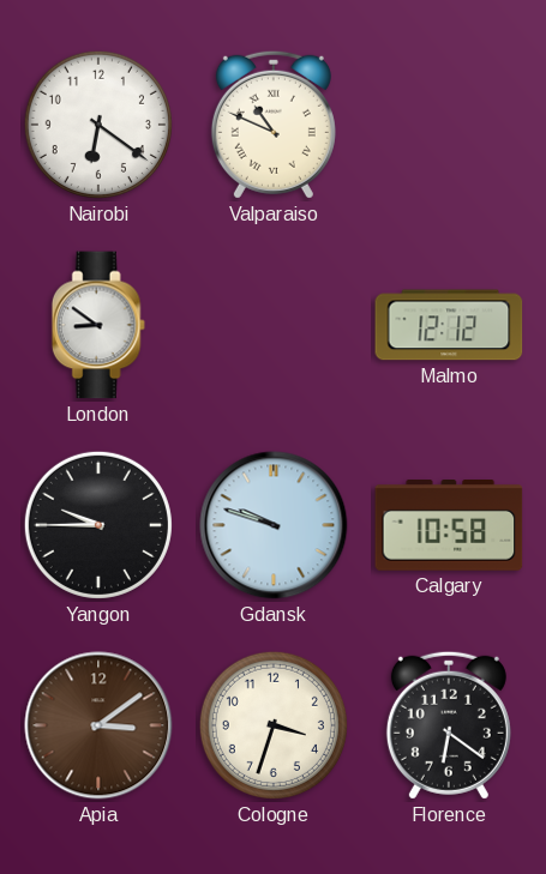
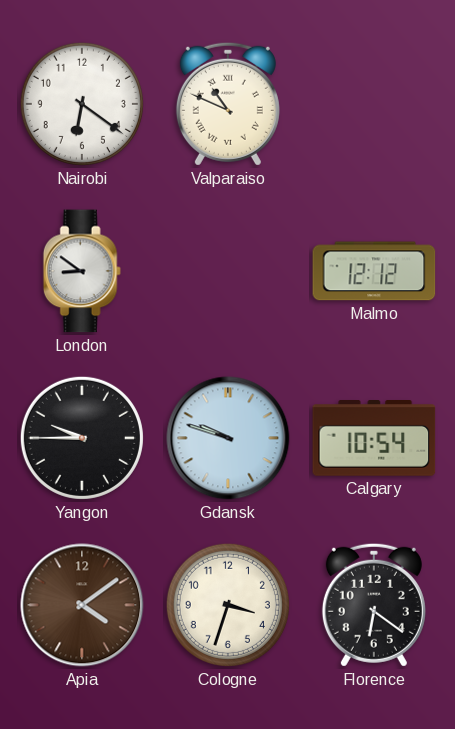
Calgary: 10:58 -> 10:54 (374, 439)
Apia: 3:09 -> 4:09 (82, 605)
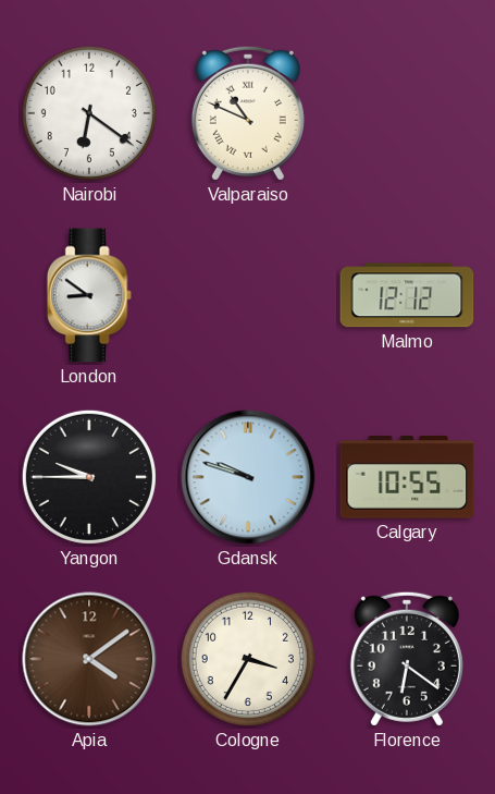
Calgary: 10:54 -> 10:55 (407, 478)
Cologne: 3:33 -> 3:35 (248, 659)
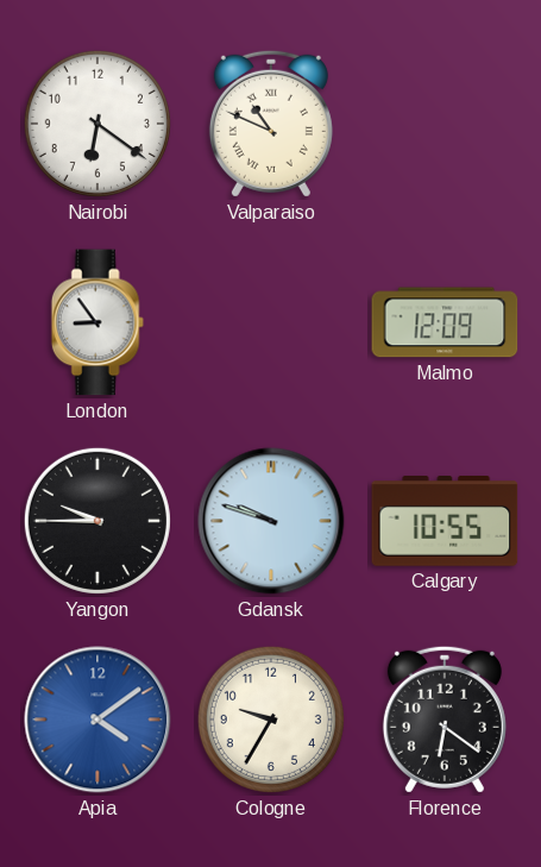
London: 8:51 -> 8:54 (97, 322)
Malmo: 12:12 -> 12:09 (445, 322)
Apia dial: brown -> blue (97, 720)
Cologne: 3:35 -> 9:35 (271, 720)
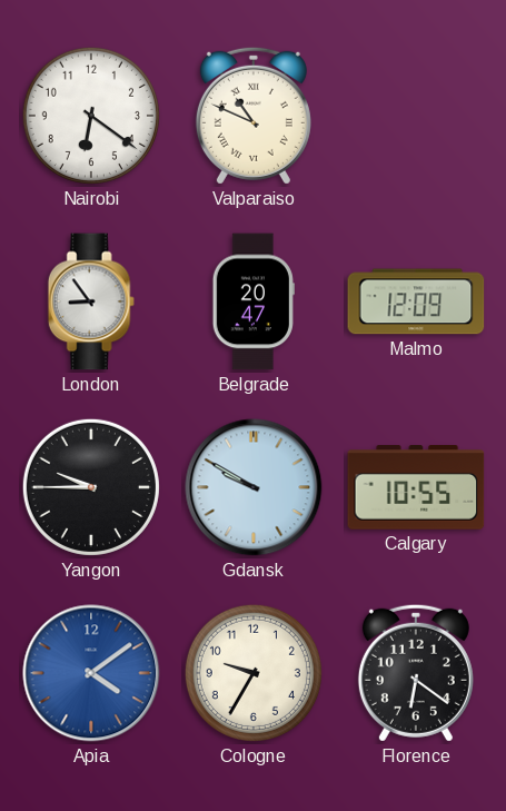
Belgrade: none -> 20:47 (254, 301)
Gdansk: 9:48 -> 9:50 (254, 487)
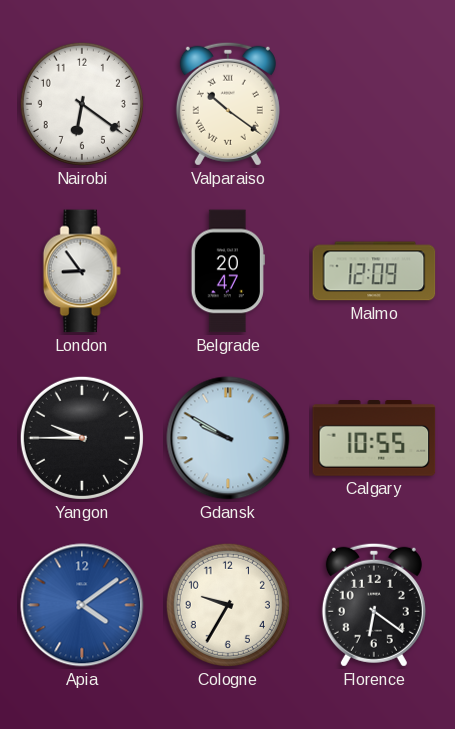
Valparaiso: 10:49 -> 10:21 (228, 104)
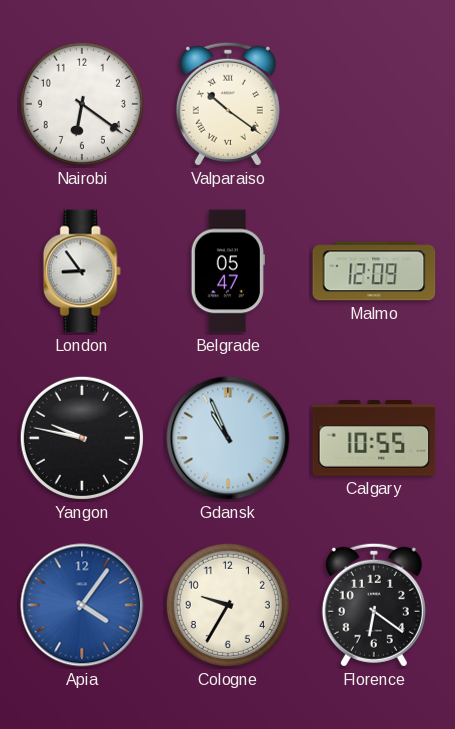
Belgrade: 20:47 -> 05:47 (228, 271)
Yangon: 9:45 -> 9:47 (82, 438)
Gdansk: 9:50 -> 10:56 (228, 438)
Apia: 4:09 -> 4:06 (82, 605)
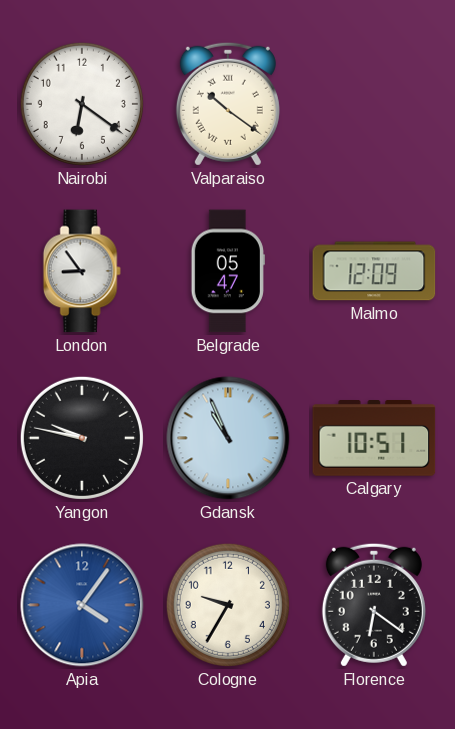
Calgary: 10:55 -> 10:51 (374, 439)
